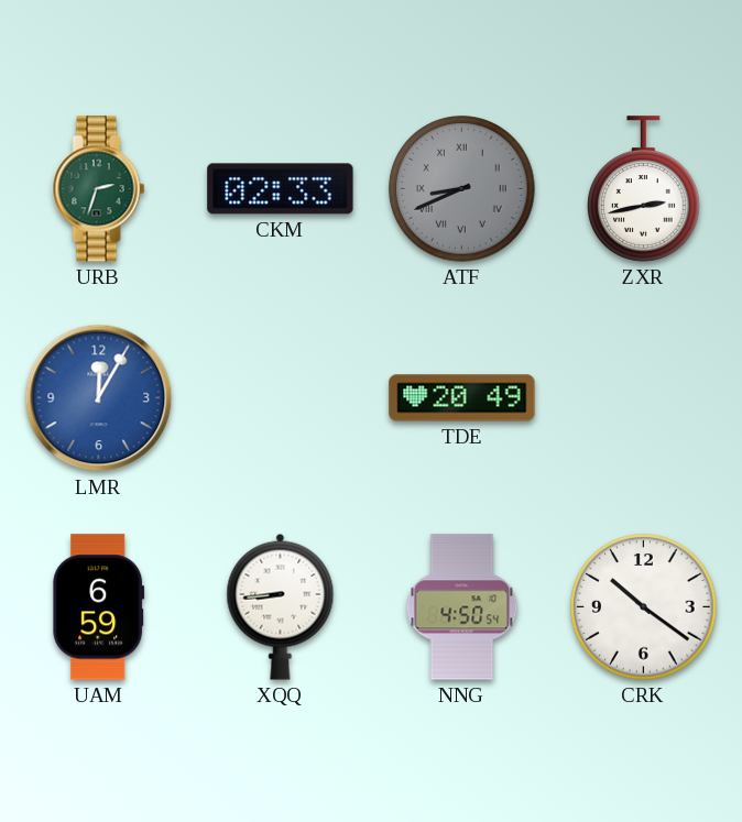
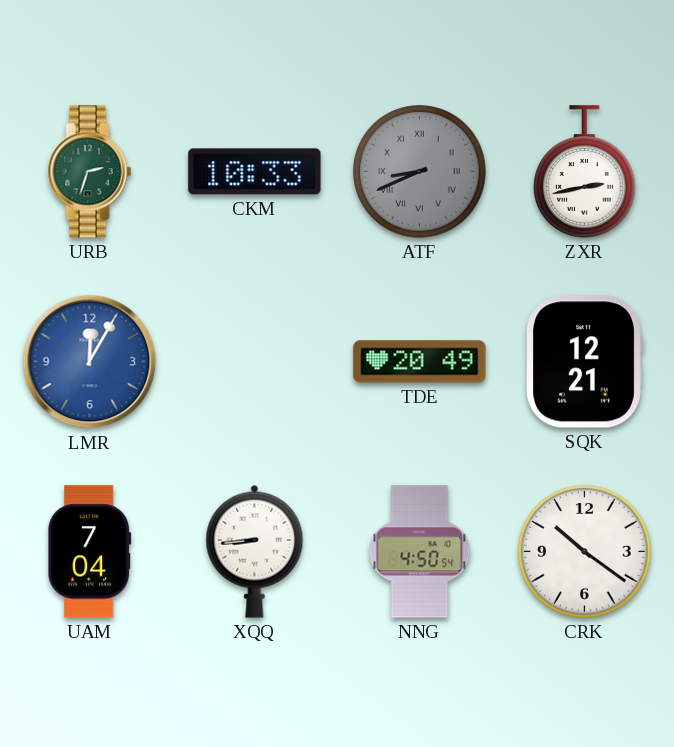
CKM: 02:33 -> 10:33 (255, 172)
SQK: none -> 12:21 (584, 362)
UAM: 6:59 -> 7:04 (90, 552)
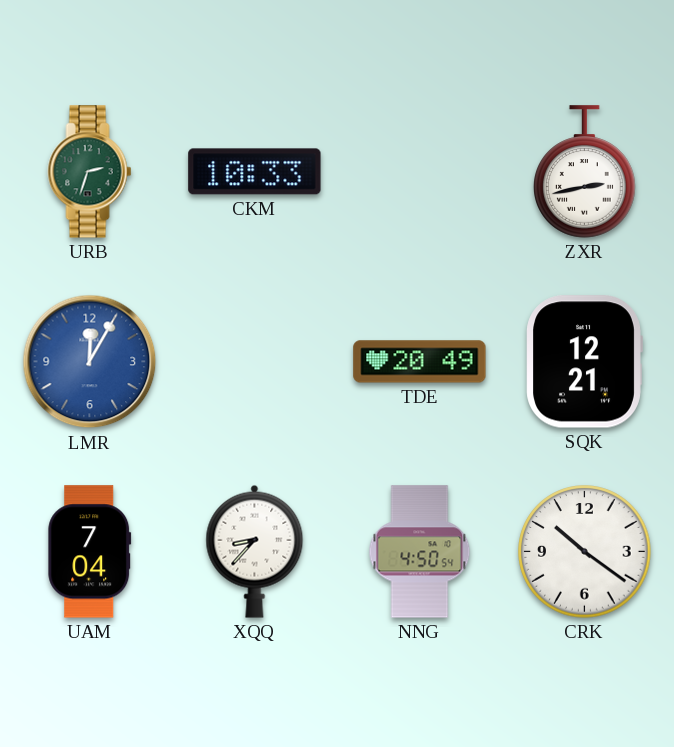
ATF: 8:41 -> none (420, 172)
XQQ: 8:44 -> 8:37 (255, 551)
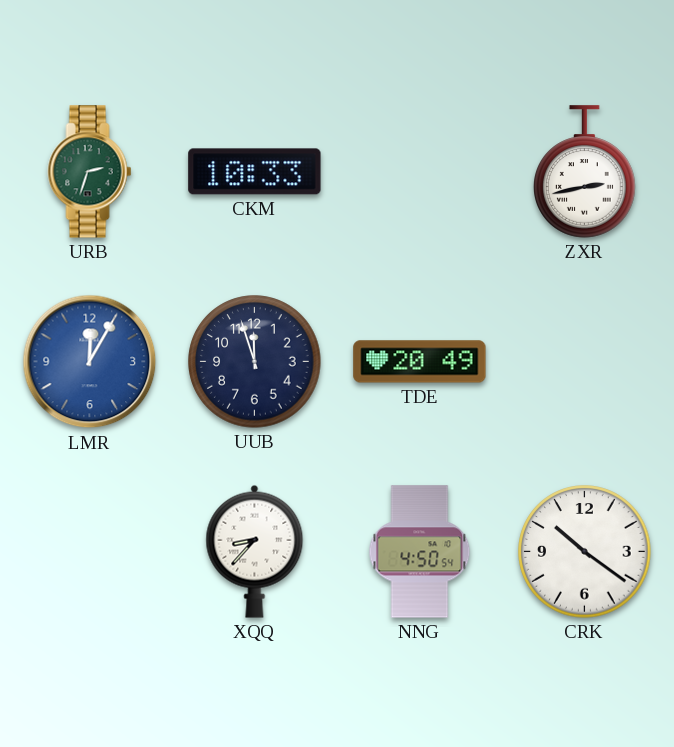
UUB: none -> 11:57 (255, 362)
SQK: 12:21 -> none (584, 362)
UAM: 7:04 -> none (90, 552)
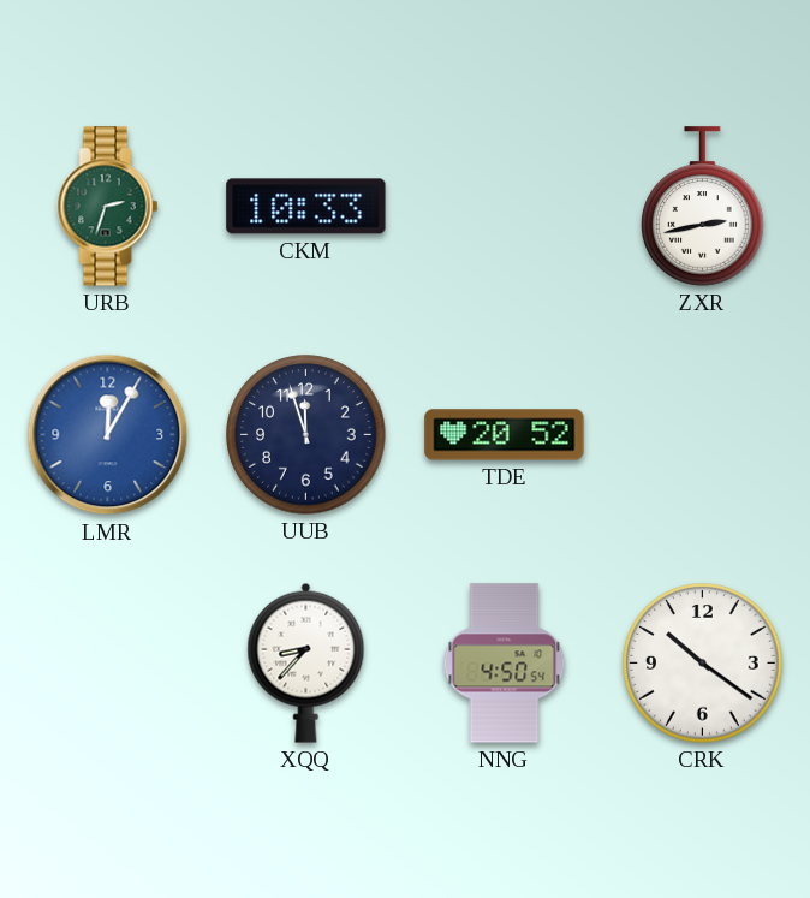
TDE: 20:49 -> 20:52 (505, 435)
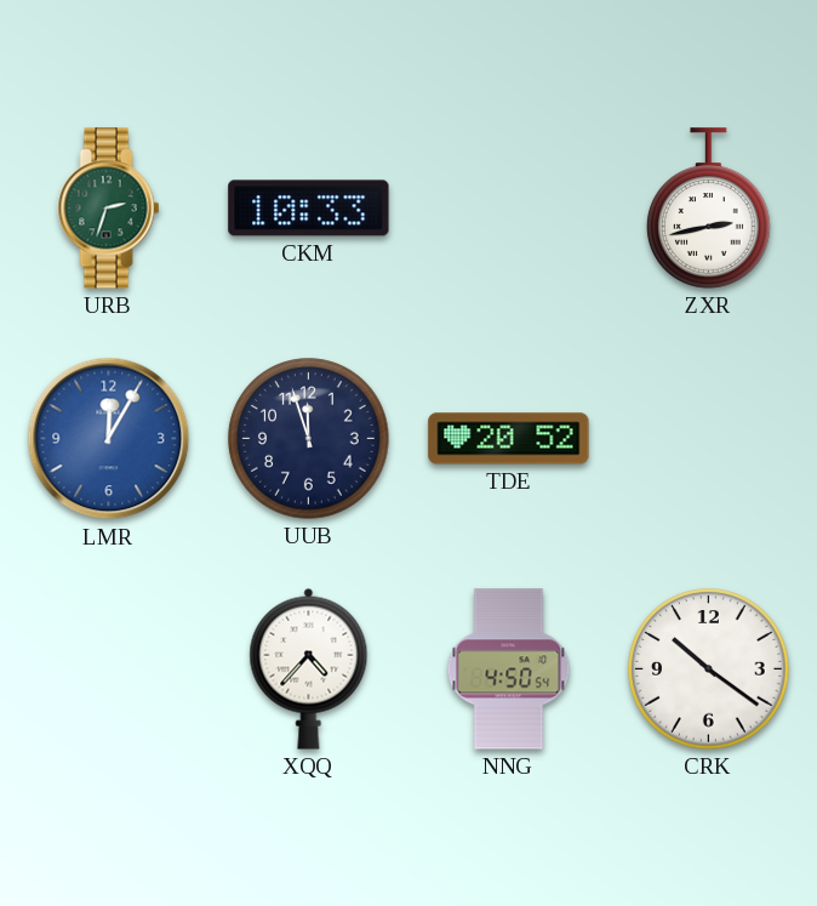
XQQ: 8:37 -> 4:37 (309, 668)
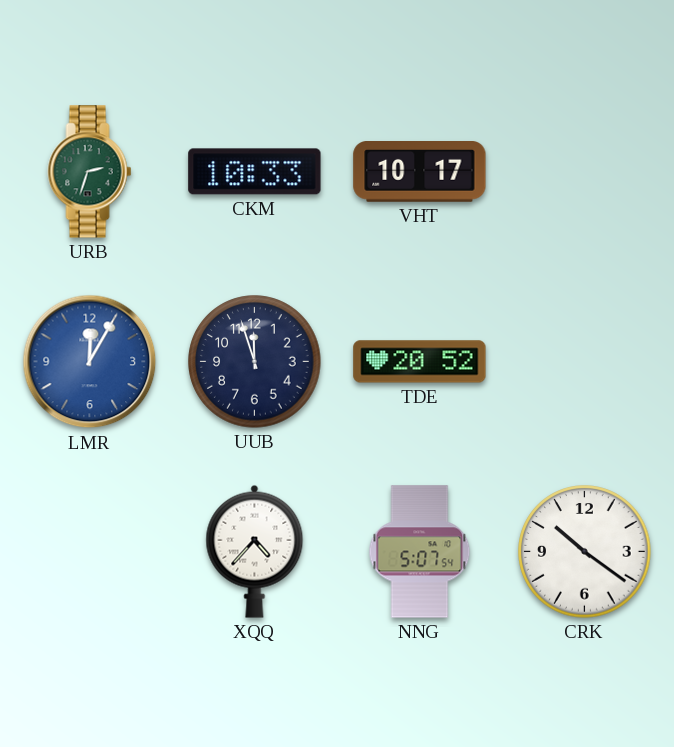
VHT: none -> 10:17 (420, 172)
ZXR: 2:43 -> none (709, 209)
NNG: 4:50 -> 5:07 (420, 552)
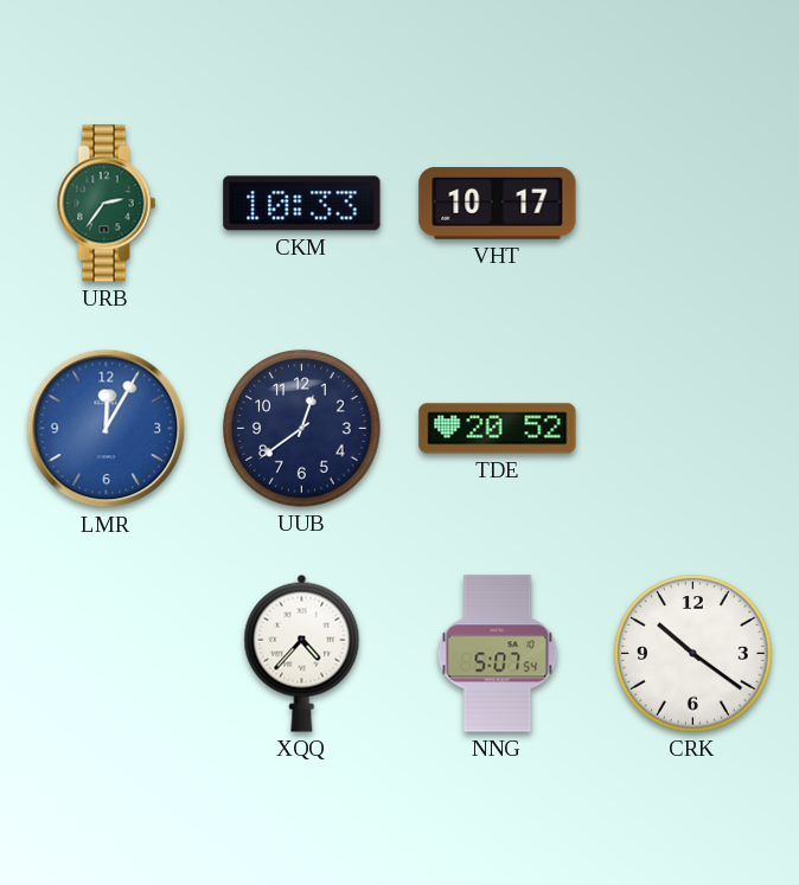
URB: 2:33 -> 2:36 (107, 204)
UUB: 11:57 -> 12:39 (302, 429)
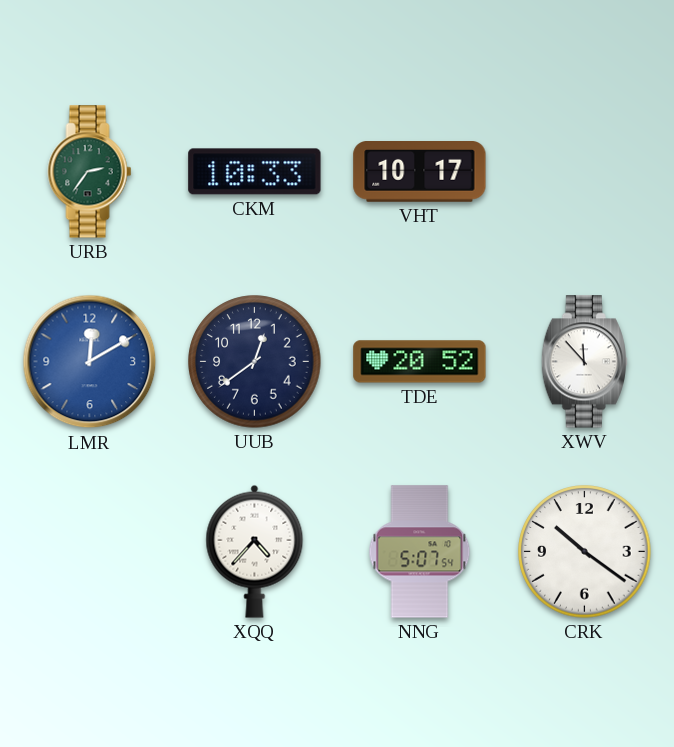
LMR: 12:05 -> 12:10 (90, 362)
XWV: none -> 11:53 (584, 362)
